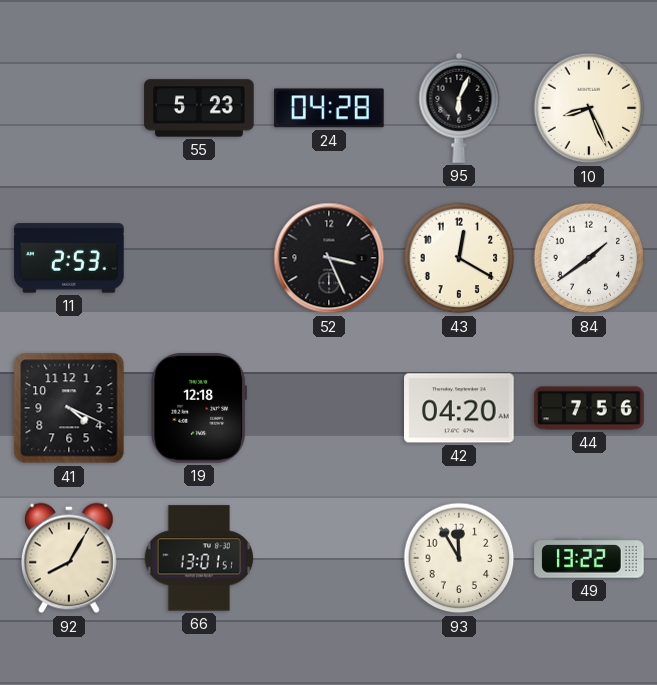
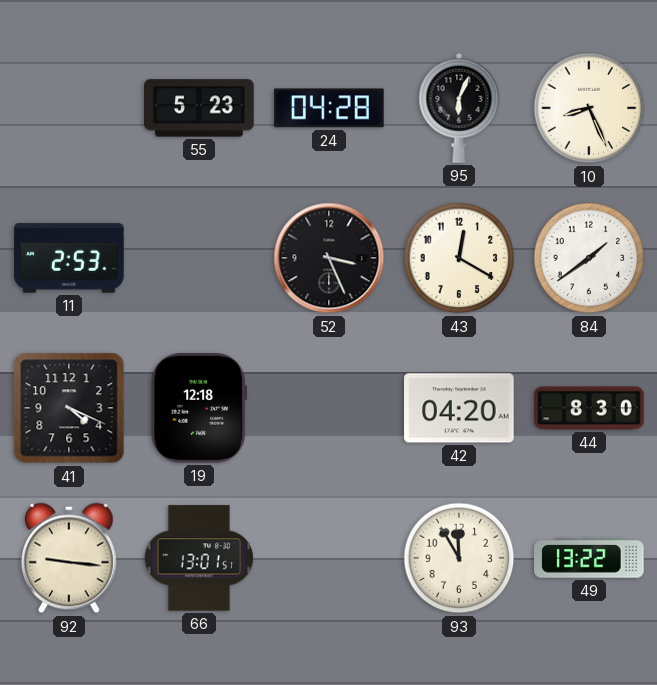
44: 7:56 -> 8:30 (589, 408)
92: 8:05 -> 9:16 (70, 558)
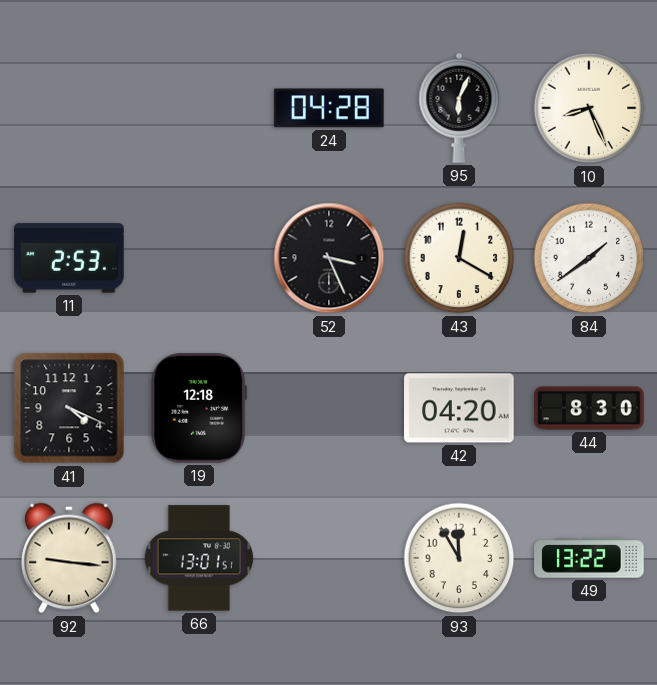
55: 5:23 -> none (199, 108)
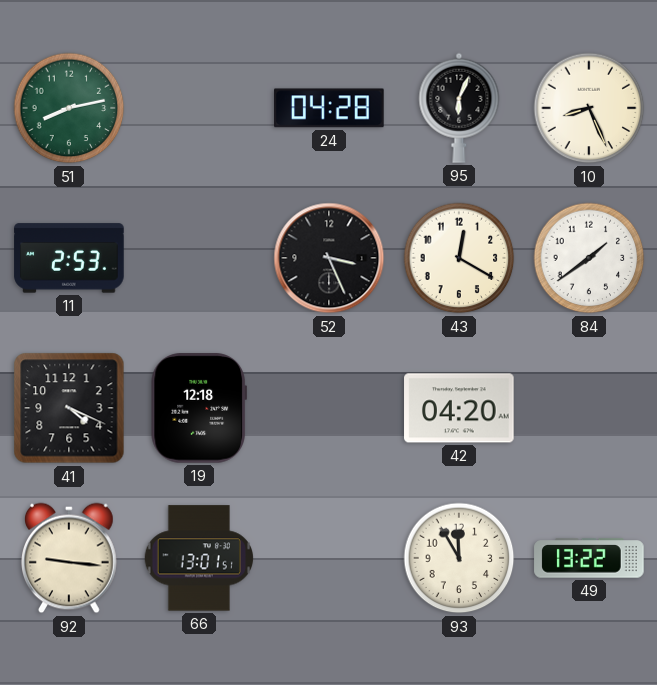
51: none -> 8:13 (69, 108)
44: 8:30 -> none (589, 408)
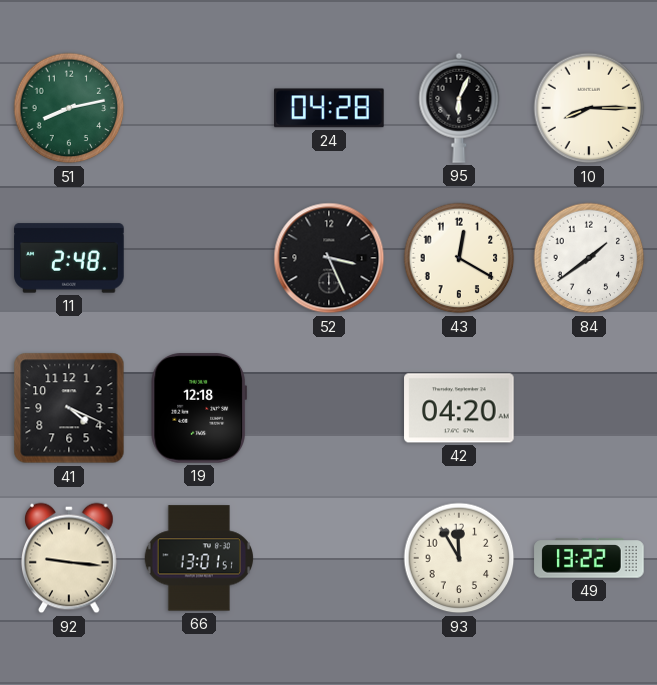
10: 8:26 -> 8:15 (589, 108)
11: 2:53 -> 2:48 (69, 258)
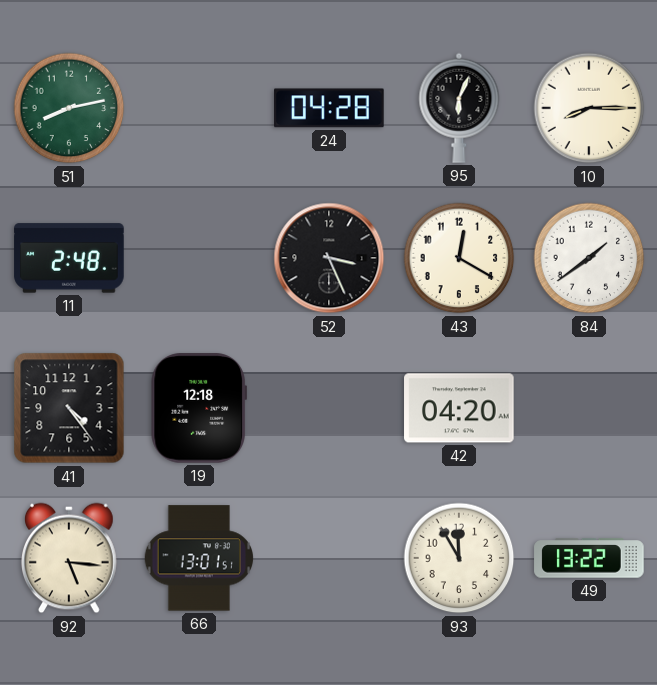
41: 4:19 -> 4:24 (69, 408)
92: 9:16 -> 5:16 (70, 558)
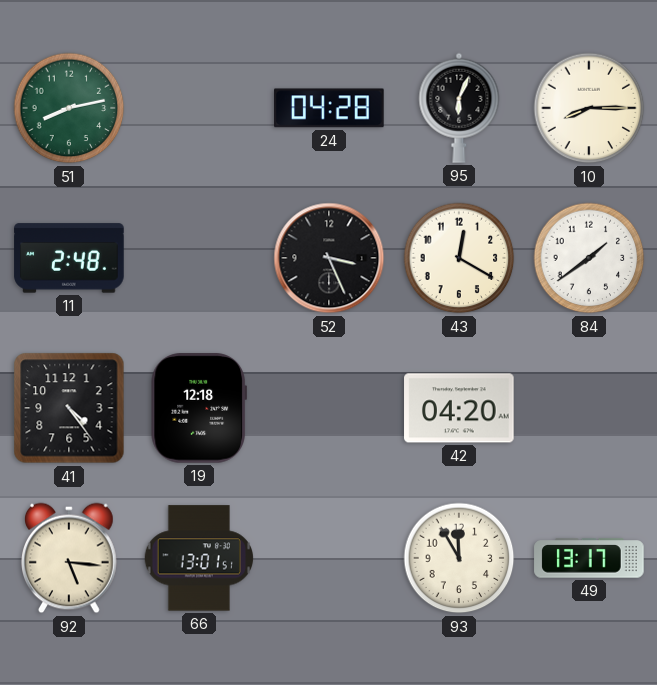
49: 13:22 -> 13:17 (589, 558)
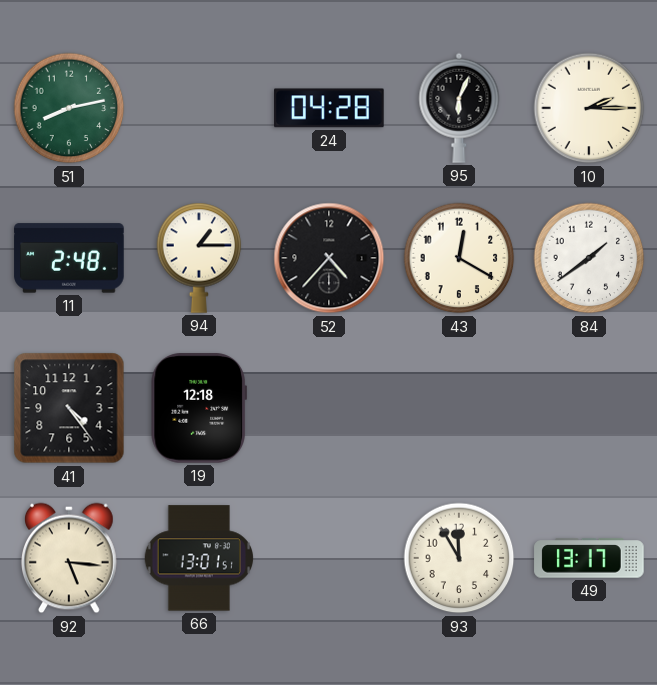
10: 8:15 -> 2:15 (589, 108)
94: none -> 1:15 (199, 258)
52: 3:26 -> 4:37 (329, 258)
42: 04:20 -> none (459, 408)
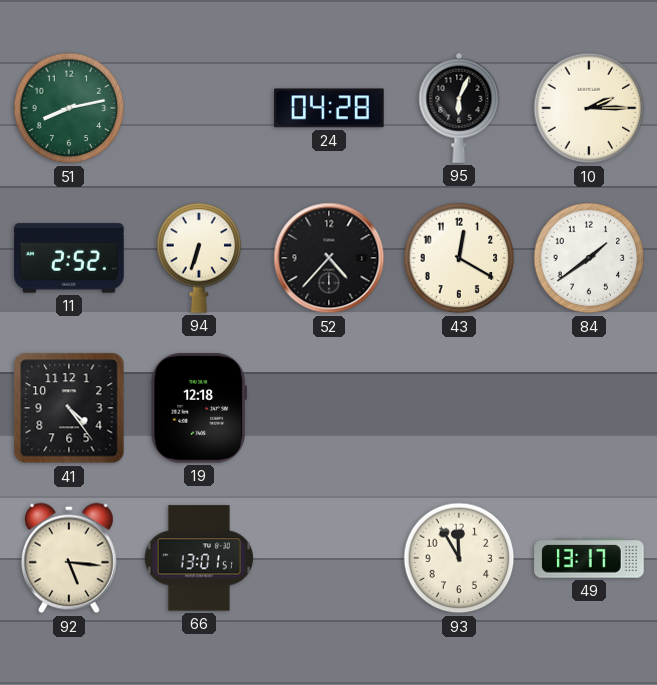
11: 2:48 -> 2:52 (69, 258)
94: 1:15 -> 6:33 (199, 258)
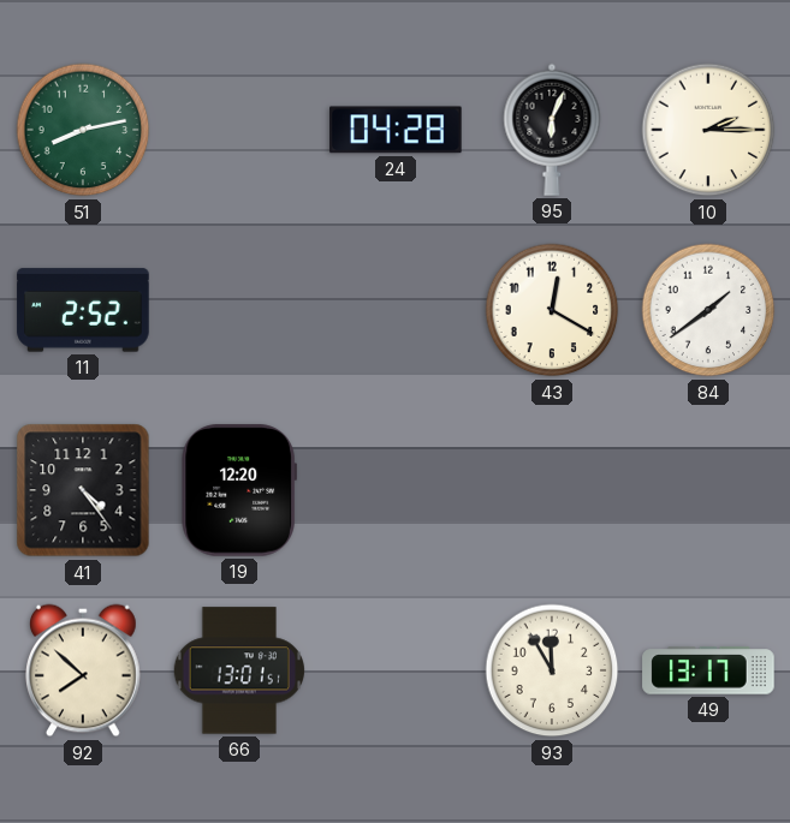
94: 6:33 -> none (199, 258)
52: 4:37 -> none (329, 258)
19: 12:18 -> 12:20 (238, 490)
92: 5:16 -> 7:52 (84, 670)
